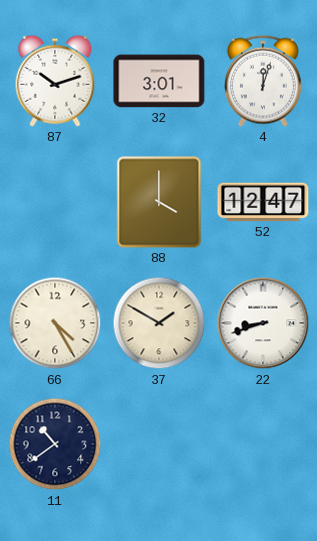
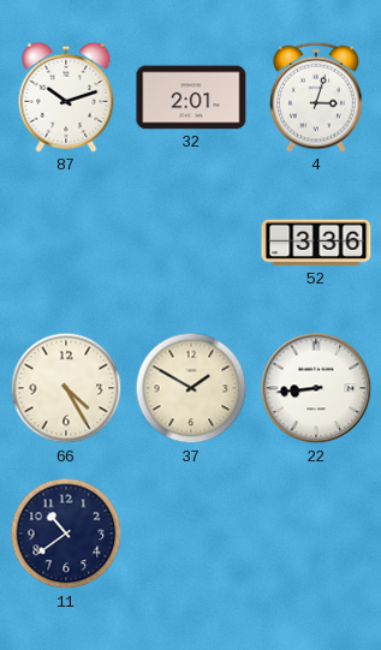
32: 3:01 -> 2:01 (191, 97)
4: 12:03 -> 3:03 (316, 97)
88: 4:00 -> none (159, 202)
52: 12:47 -> 3:36 (316, 243)
22: 8:42 -> 8:44 (316, 388)
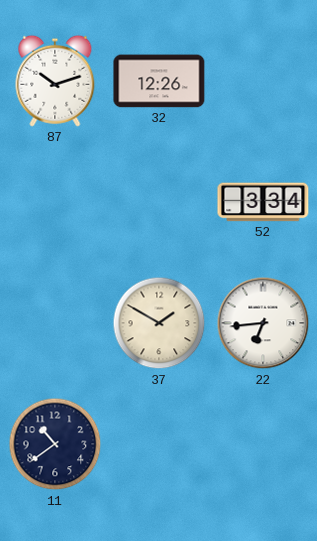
32: 2:01 -> 12:26 (159, 81)
4: 3:03 -> none (316, 97)
52: 3:36 -> 3:34 (263, 202)
66: 4:25 -> none (66, 388)
22: 8:44 -> 6:44 (263, 323)
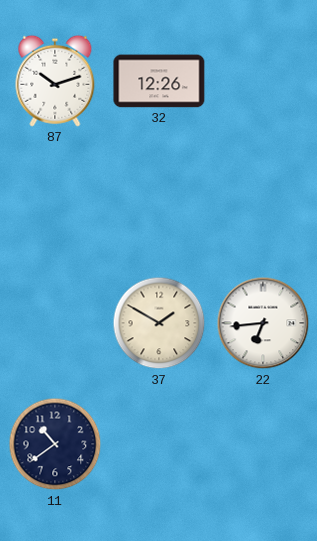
52: 3:34 -> none (263, 202)
